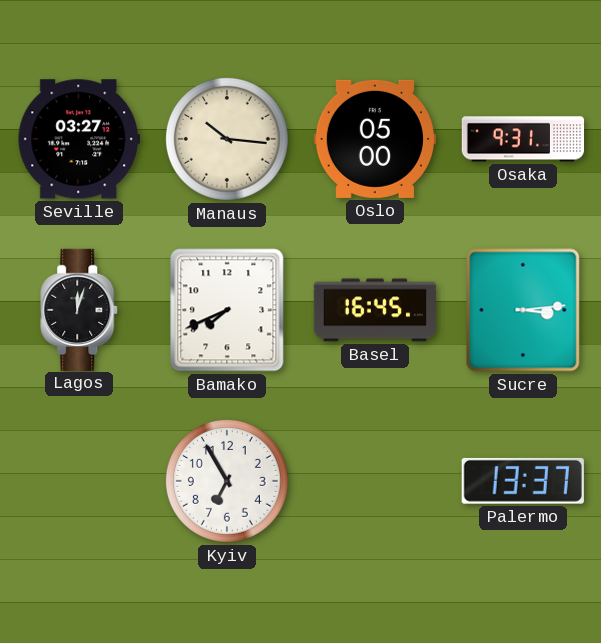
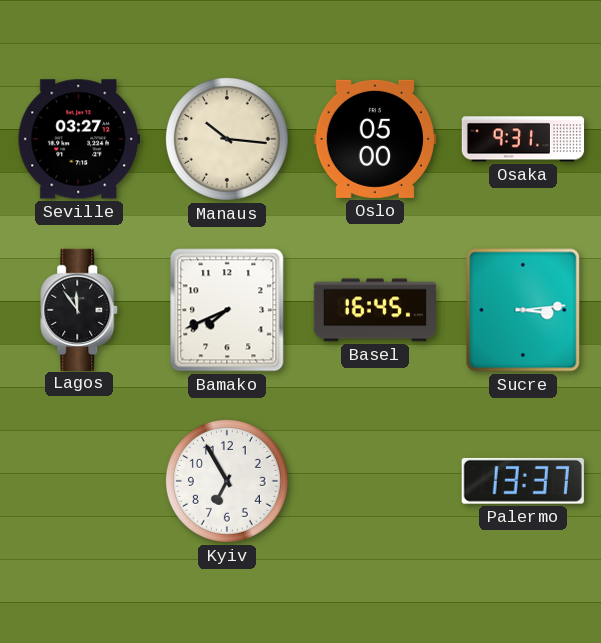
Lagos: 12:03 -> 11:54 (80, 309)
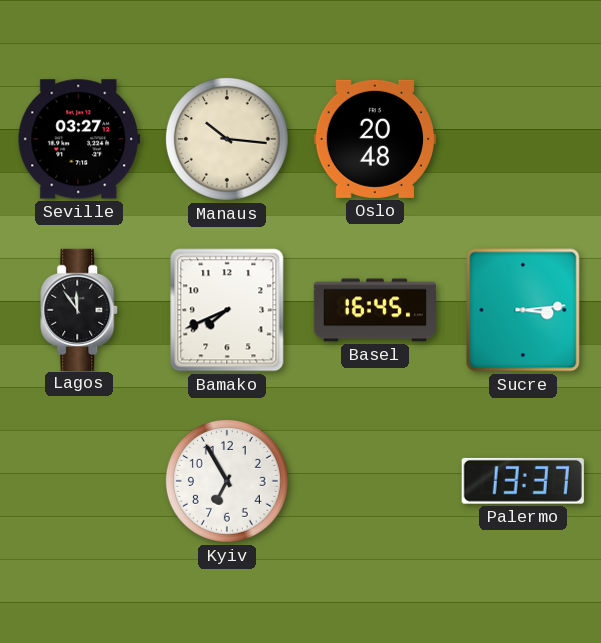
Oslo: 05:00 -> 20:48 (375, 139)
Osaka: 9:31 -> none (523, 139)
